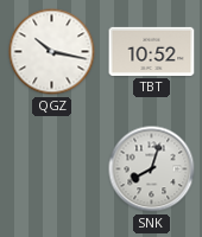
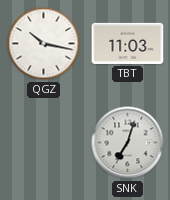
TBT: 10:52 -> 11:03 (128, 43)
SNK: 8:03 -> 7:03 (128, 143)
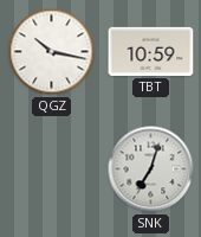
TBT: 11:03 -> 10:59 (151, 51)
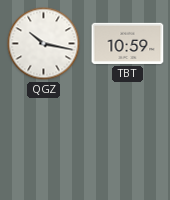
SNK: 7:03 -> none (151, 169)
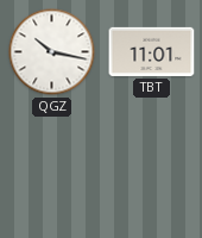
TBT: 10:59 -> 11:01 (152, 51)
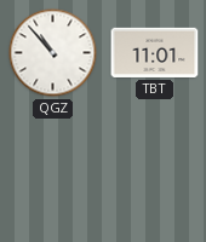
QGZ: 10:17 -> 10:53 (53, 53)
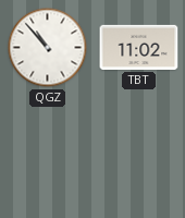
TBT: 11:01 -> 11:02 (139, 47)
